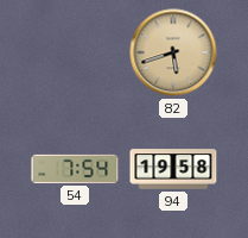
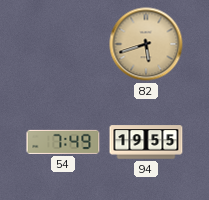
54: 7:54 -> 7:49 (63, 142)
94: 19:58 -> 19:55 (146, 142)
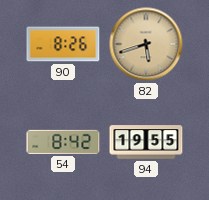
90: none -> 8:26 (63, 44)
54: 7:49 -> 8:42 (63, 142)
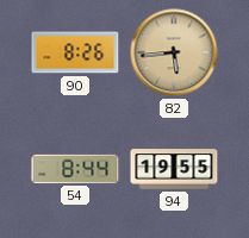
82: 5:42 -> 5:44 (174, 52)
54: 8:42 -> 8:44 (75, 169)
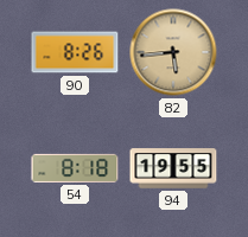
54: 8:44 -> 8:18 (75, 168)
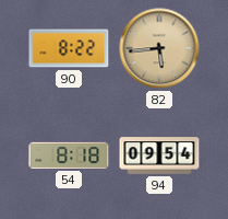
90: 8:26 -> 8:22 (69, 48)
94: 19:55 -> 09:54 (159, 155)
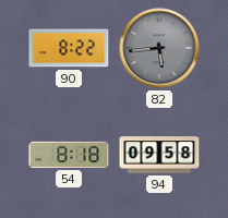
82 dial: champagne -> grey (159, 48)
94: 09:54 -> 09:58 (159, 155)
